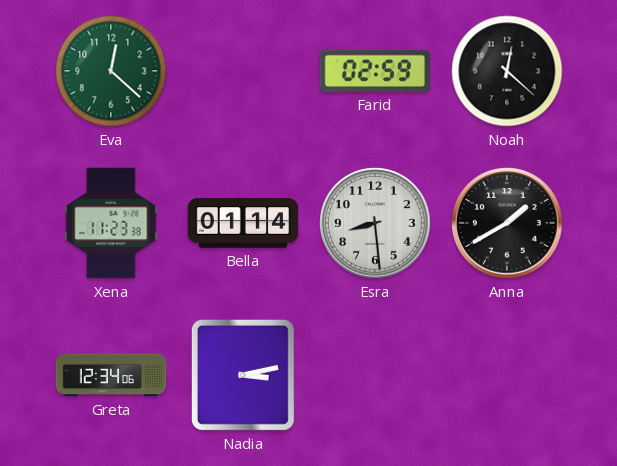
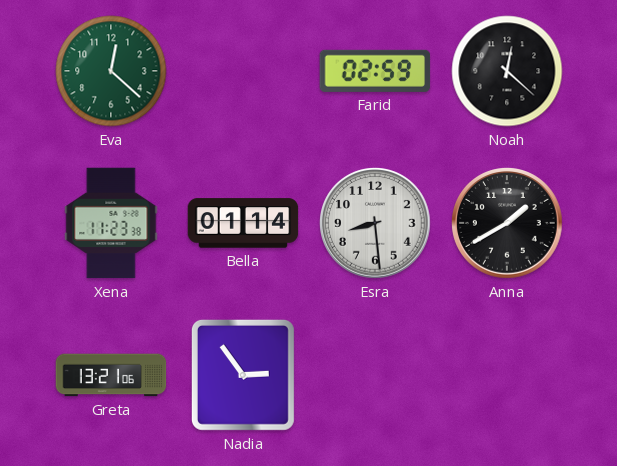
Greta: 12:34 -> 13:21 (111, 375)
Nadia: 3:13 -> 2:54 (243, 375)
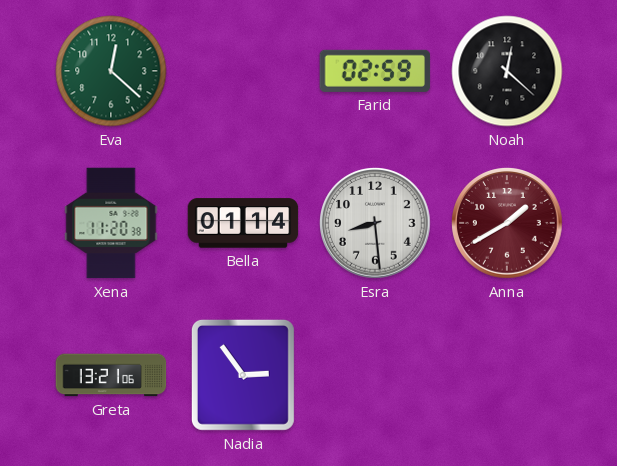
Xena: 11:23 -> 11:20 (111, 223)
Anna dial: black -> burgundy (507, 223)
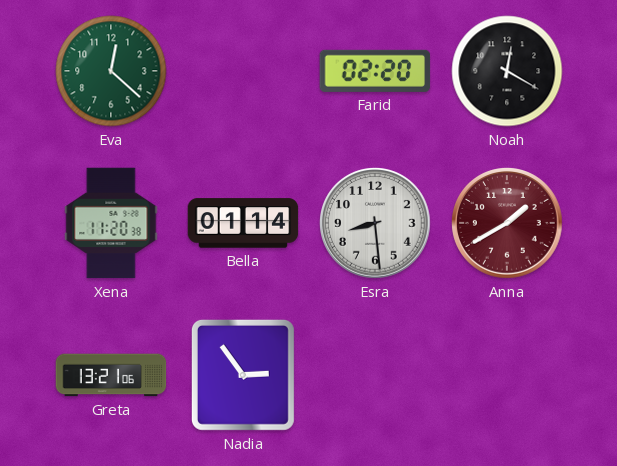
Farid: 02:59 -> 02:20 (375, 71)
Noah: 12:22 -> 12:20 (507, 71)
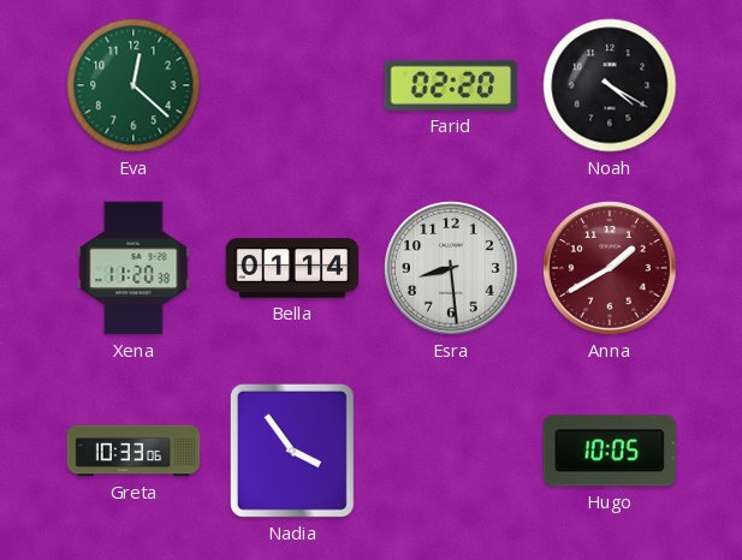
Noah: 12:20 -> 4:20 (610, 85)
Greta: 13:21 -> 10:33 (133, 451)
Nadia: 2:54 -> 3:54 (292, 451)
Hugo: none -> 10:05 (609, 451)
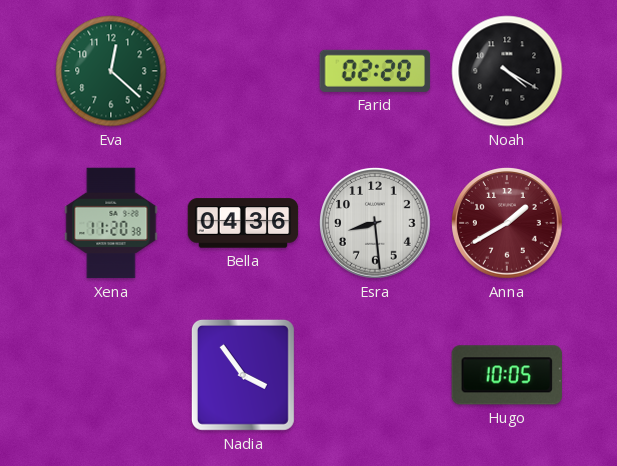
Bella: 01:14 -> 04:36 (243, 223)
Greta: 10:33 -> none (133, 451)
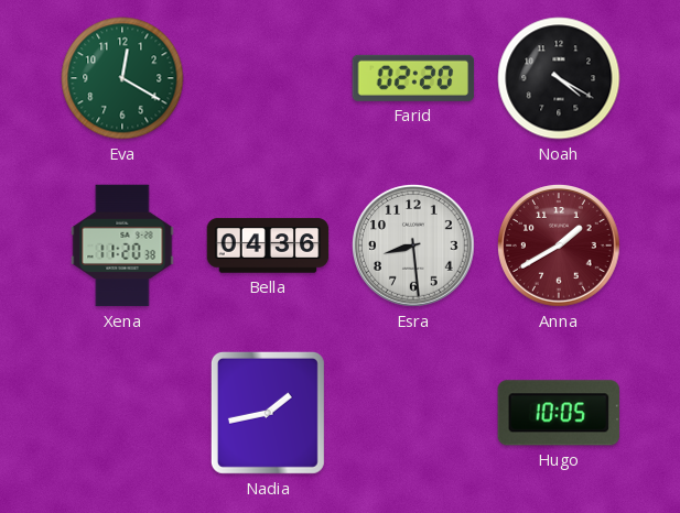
Eva: 12:22 -> 12:20 (122, 78)
Nadia: 3:54 -> 1:43 (268, 413)
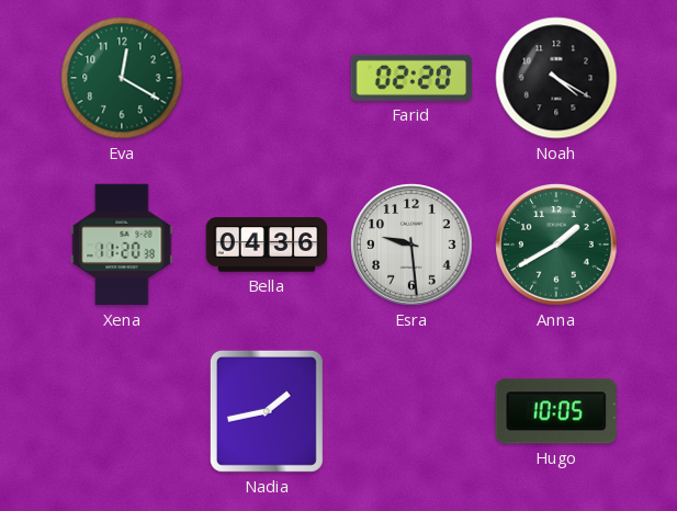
Esra: 8:29 -> 9:29 (411, 245)
Anna dial: burgundy -> green (556, 245)
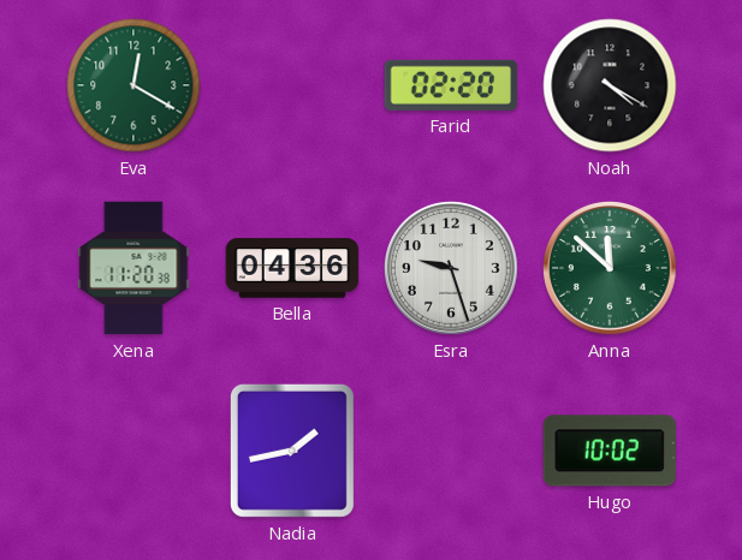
Esra: 9:29 -> 9:27 (451, 268)
Anna: 1:40 -> 11:52 (610, 268)
Hugo: 10:05 -> 10:02 (609, 451)
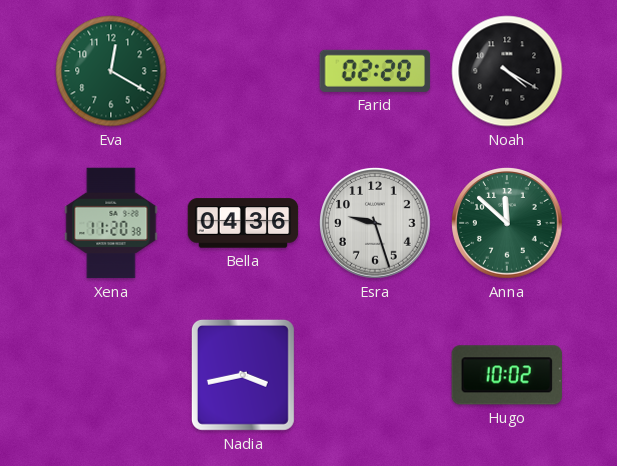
Nadia: 1:43 -> 3:43 (243, 375)
